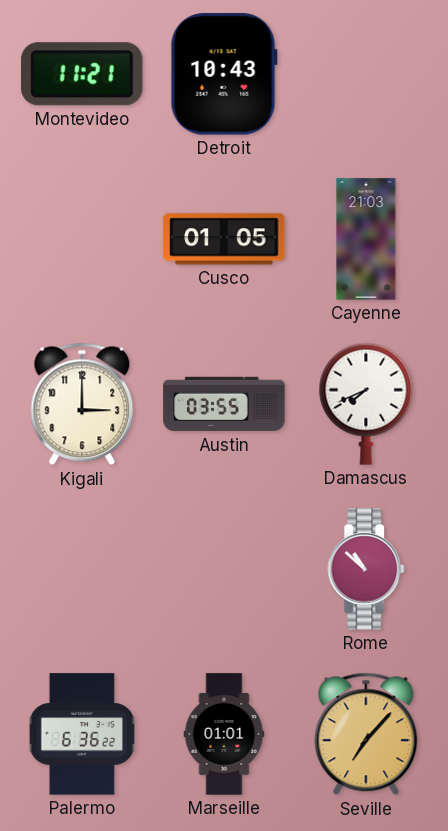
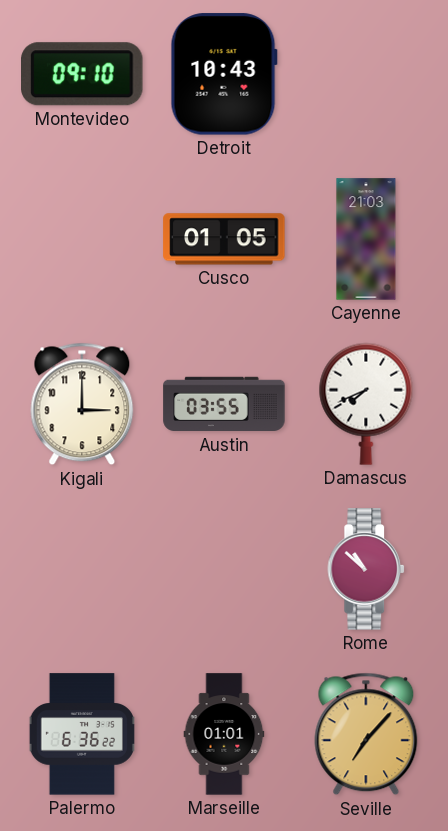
Montevideo: 11:21 -> 09:10 (83, 74)
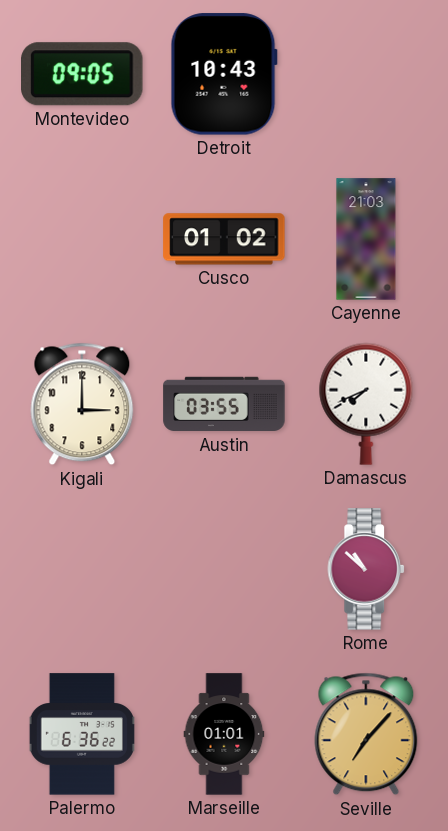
Montevideo: 09:10 -> 09:05 (83, 74)
Cusco: 01:05 -> 01:02 (224, 239)
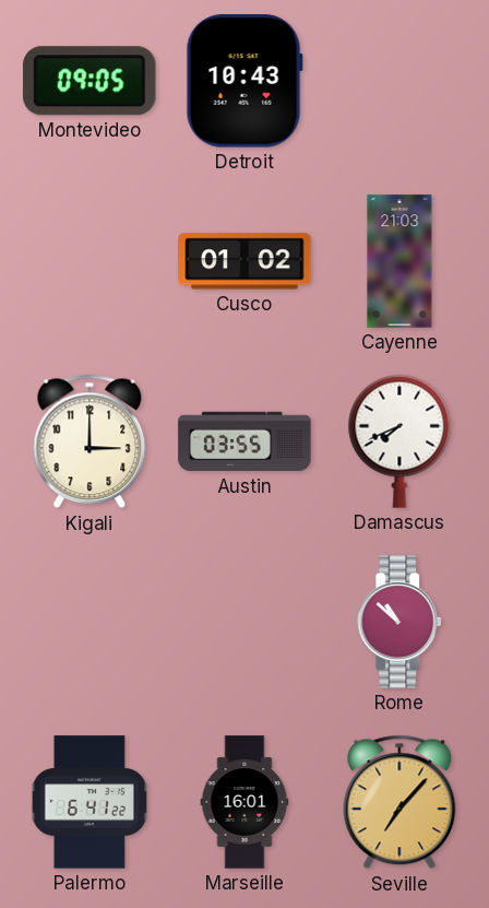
Palermo: 6:36 -> 6:41 (90, 802)
Marseille: 01:01 -> 16:01 (244, 802)
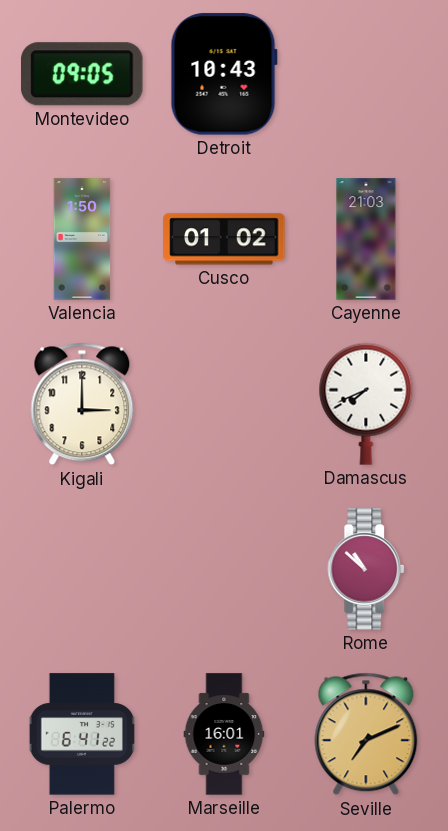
Valencia: none -> 1:50 (82, 239)
Austin: 03:55 -> none (244, 441)
Seville: 7:07 -> 7:11 (366, 734)
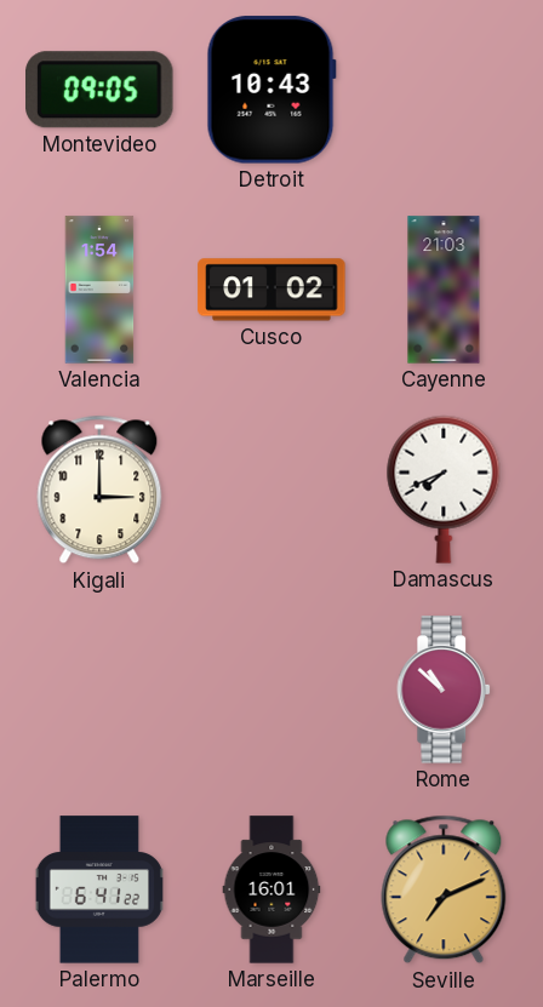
Valencia: 1:50 -> 1:54 (99, 290)
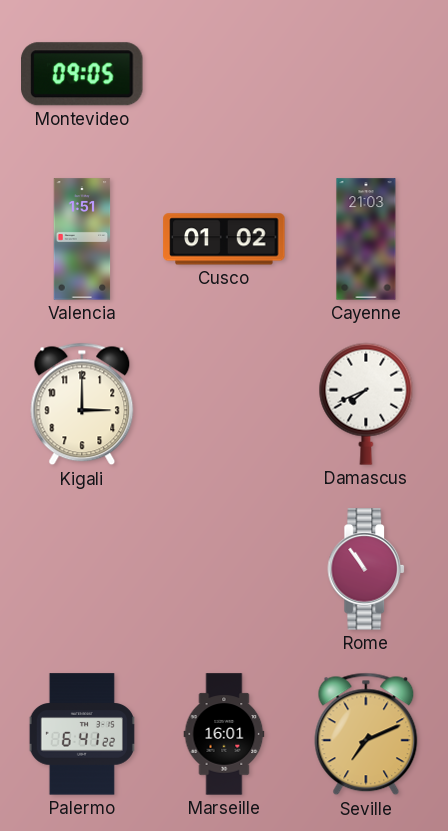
Detroit: 10:43 -> none (271, 90)
Valencia: 1:54 -> 1:51 (82, 239)
Rome: 10:52 -> 10:54 (367, 569)
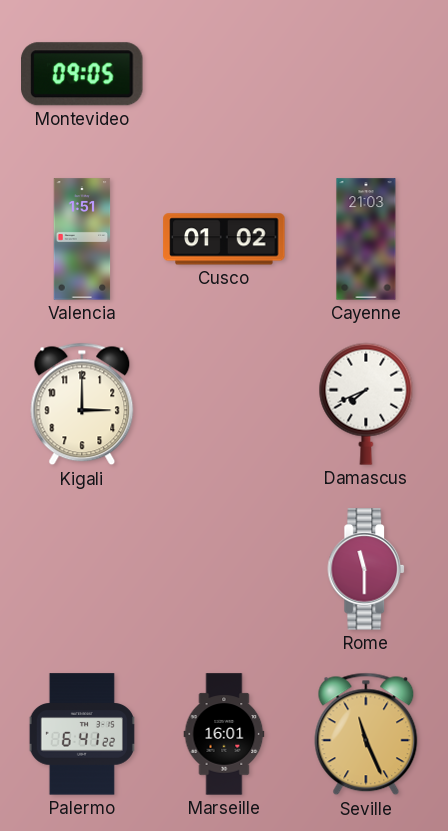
Rome: 10:54 -> 11:30 (367, 569)
Seville: 7:11 -> 11:26 (366, 734)
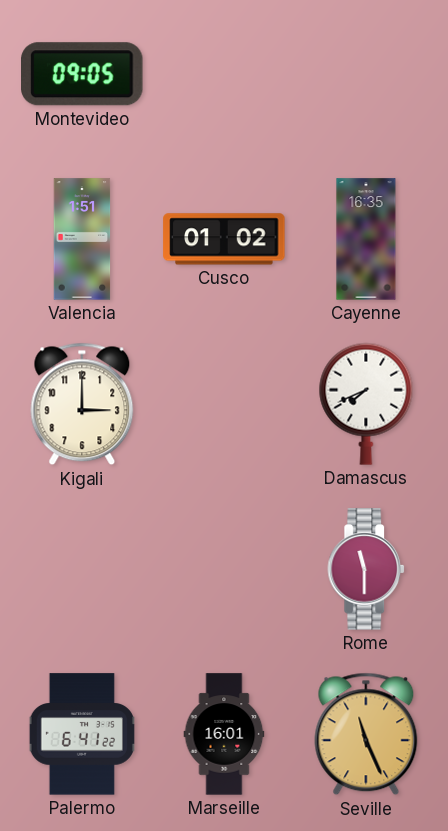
Cayenne: 21:03 -> 16:35 (366, 239)
